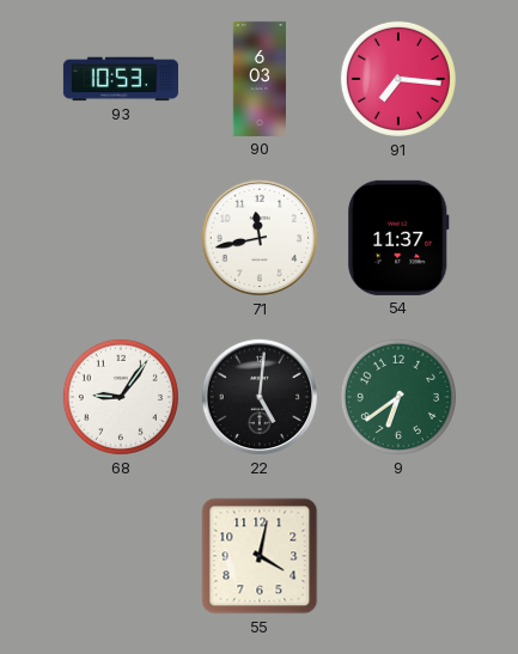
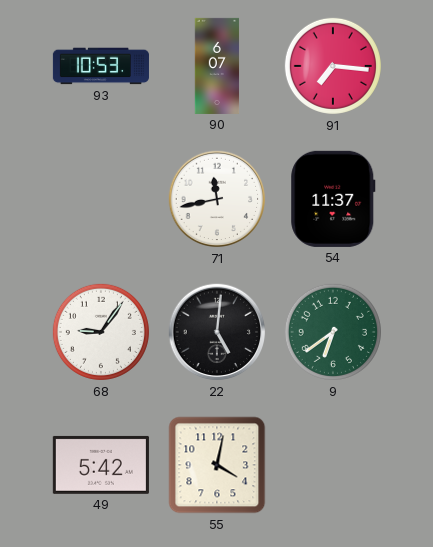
90: 6:03 -> 6:07 (217, 66)
49: none -> 5:42 (101, 465)
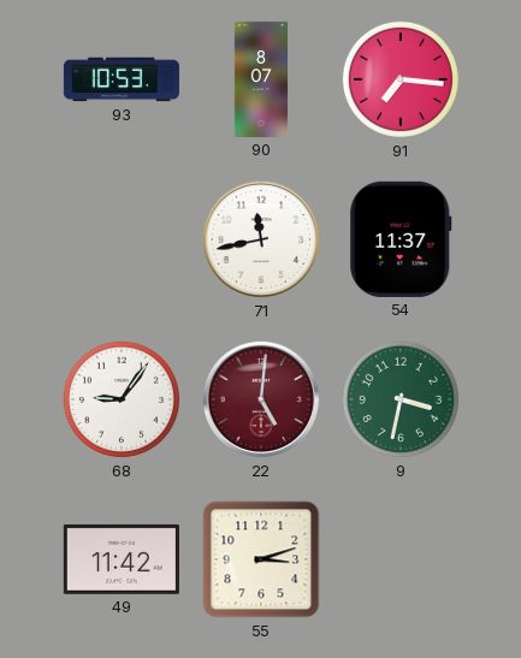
90: 6:07 -> 8:07 (261, 79)
22 dial: black -> burgundy (261, 399)
9: 6:39 -> 3:32 (401, 399)
49: 5:42 -> 11:42 (122, 559)
55: 4:02 -> 3:12 (261, 559)
